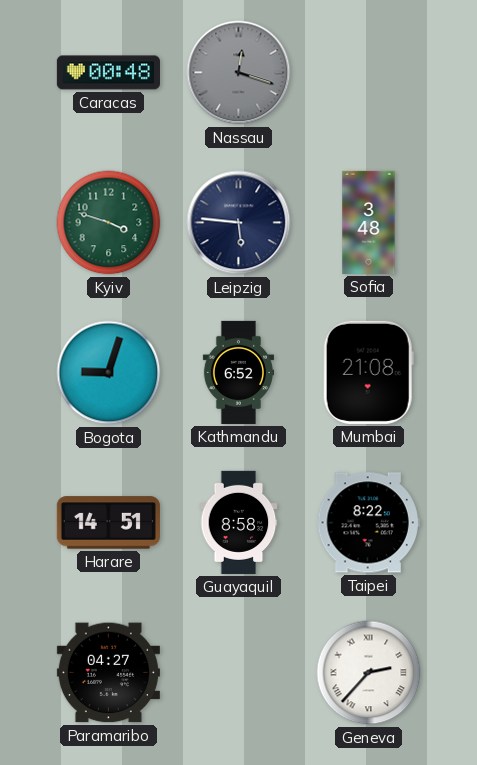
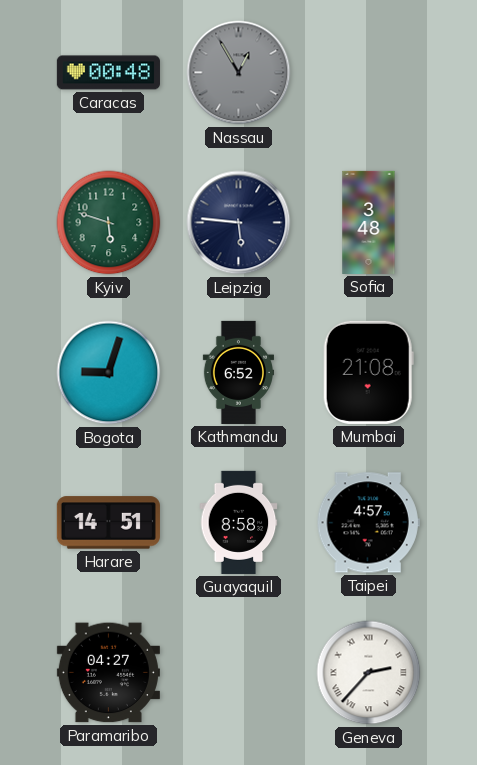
Nassau: 12:18 -> 12:55 (239, 73)
Kyiv: 3:48 -> 5:48 (109, 223)
Taipei: 8:22 -> 4:57 (368, 523)
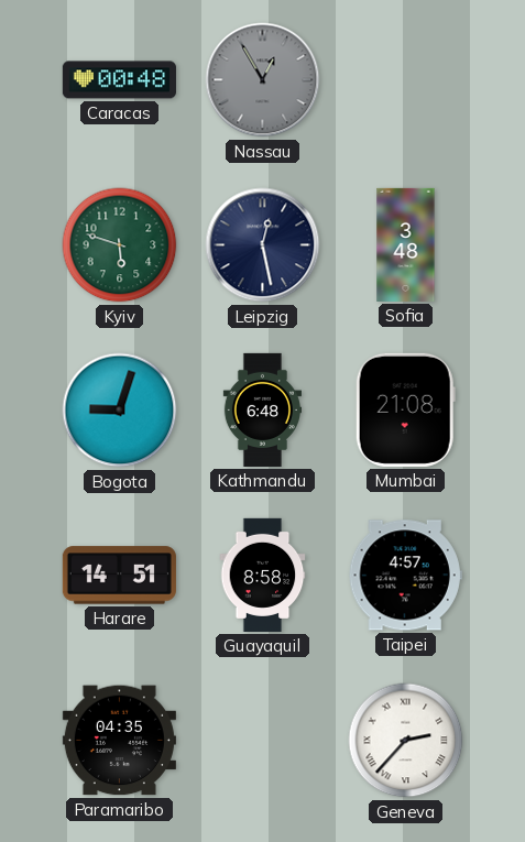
Leipzig: 5:46 -> 12:28 (263, 245)
Kathmandu: 6:52 -> 6:48 (262, 409)
Paramaribo: 04:27 -> 04:35 (119, 741)
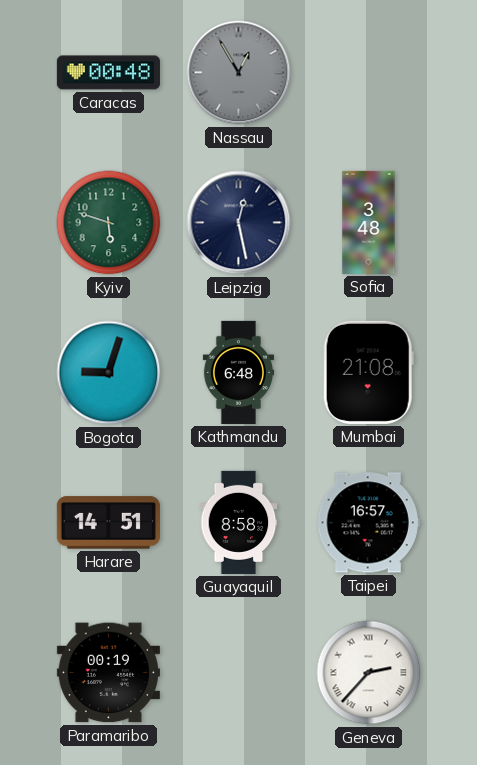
Taipei: 4:57 -> 16:57 (368, 523)
Paramaribo: 04:35 -> 00:19 (108, 673)
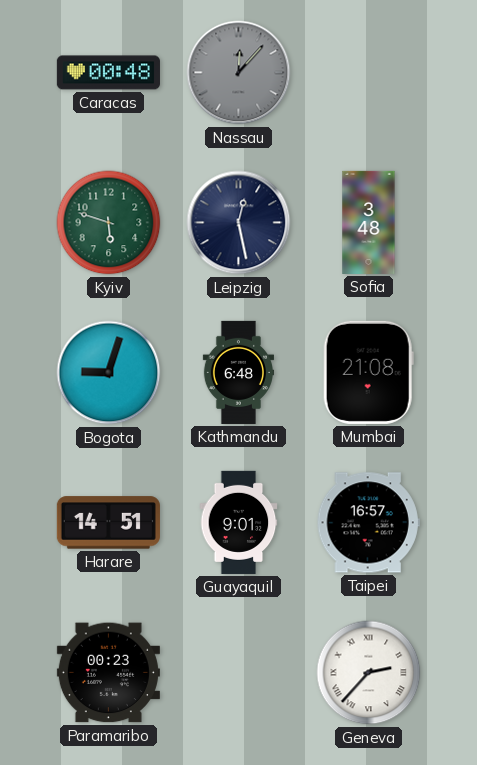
Nassau: 12:55 -> 12:07 (239, 73)
Guayaquil: 8:58 -> 9:01 (239, 522)
Paramaribo: 00:19 -> 00:23 (108, 673)
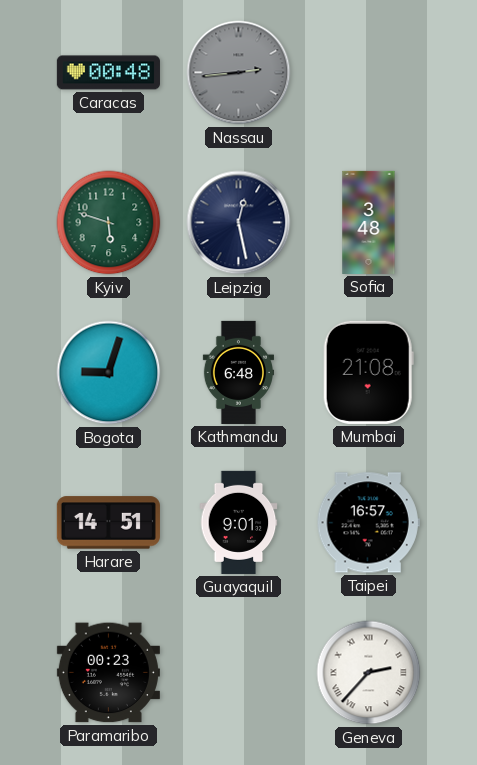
Nassau: 12:07 -> 2:44 (239, 73)
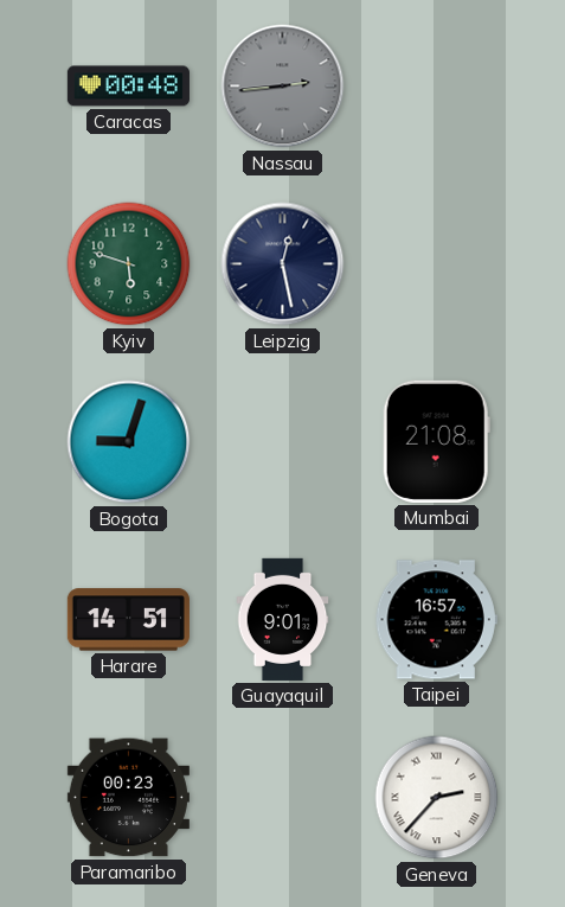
Sofia: 3:48 -> none (369, 222)
Kathmandu: 6:48 -> none (238, 372)
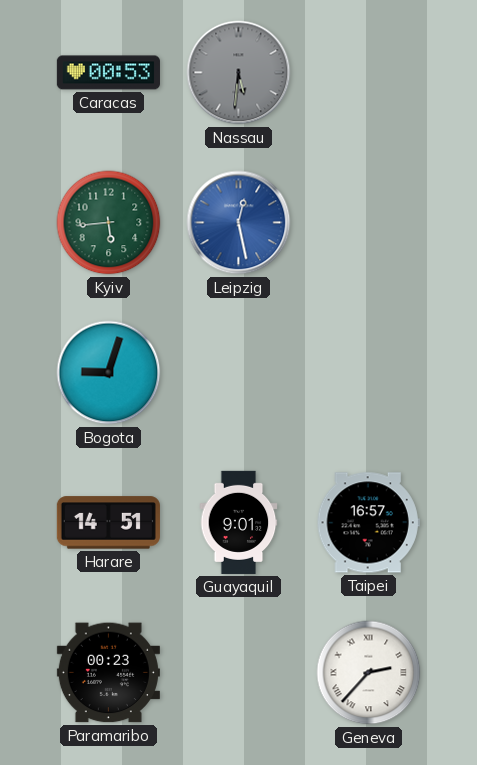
Caracas: 00:48 -> 00:53 (108, 73)
Nassau: 2:44 -> 5:31 (239, 73)
Kyiv: 5:48 -> 5:44 (109, 223)
Leipzig dial: navy -> blue (239, 223)
Mumbai: 21:08 -> none (436, 441)
